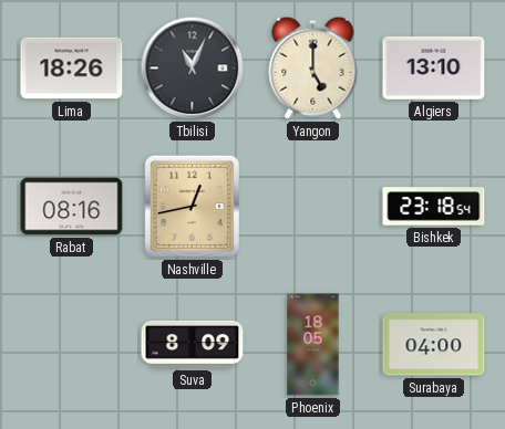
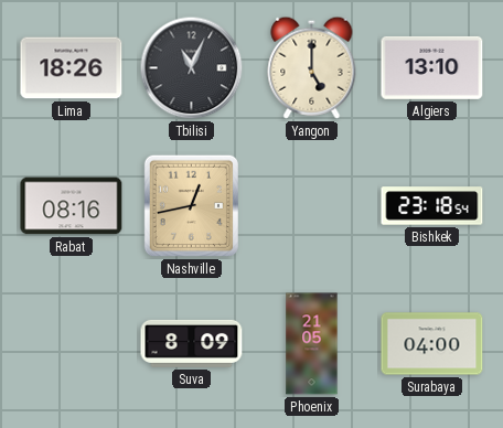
Phoenix: 18:05 -> 21:05 (312, 344)
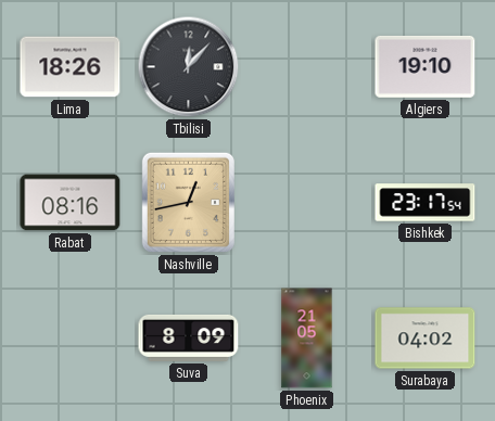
Tbilisi: 11:04 -> 12:07 (189, 67)
Yangon: 5:00 -> none (312, 67)
Algiers: 13:10 -> 19:10 (426, 66)
Bishkek: 23:18 -> 23:17 (426, 203)
Surabaya: 04:00 -> 04:02 (426, 339)
